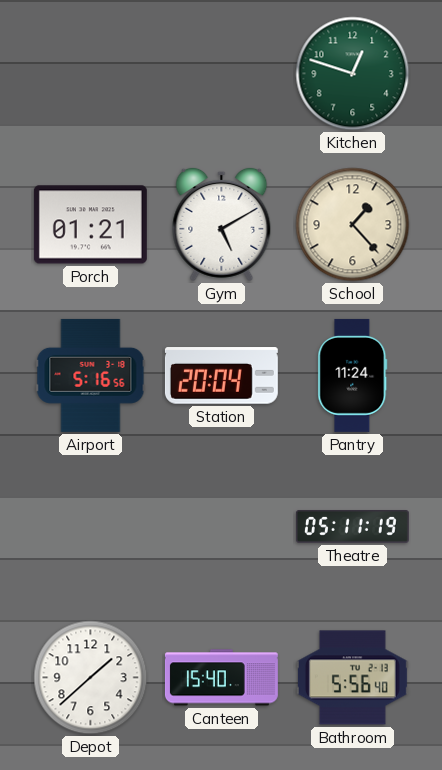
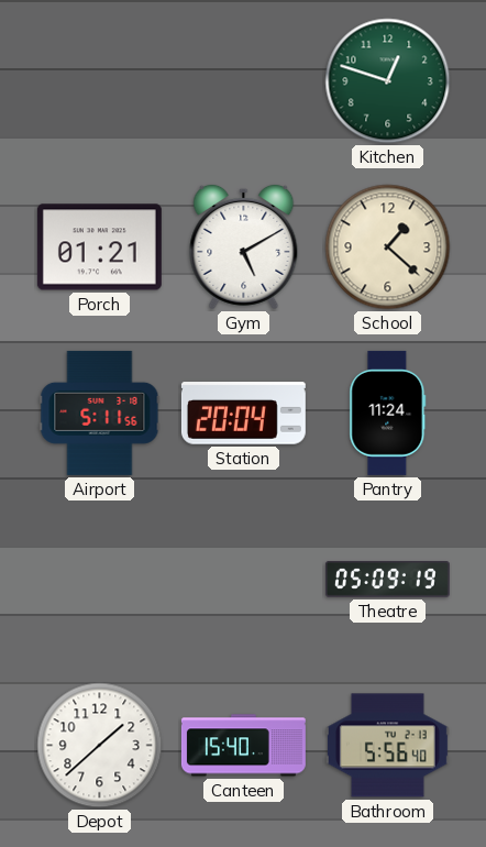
School: 1:23 -> 1:22 (388, 248)
Airport: 5:16 -> 5:11 (100, 413)
Theatre: 05:11 -> 05:09 (387, 580)
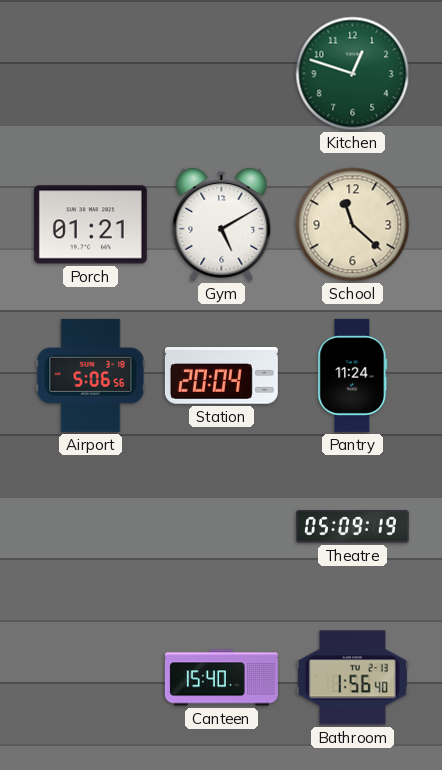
School: 1:22 -> 11:22 (353, 225)
Airport: 5:11 -> 5:06 (91, 375)
Depot: 1:38 -> none (100, 746)
Bathroom: 5:56 -> 1:56 (352, 678)
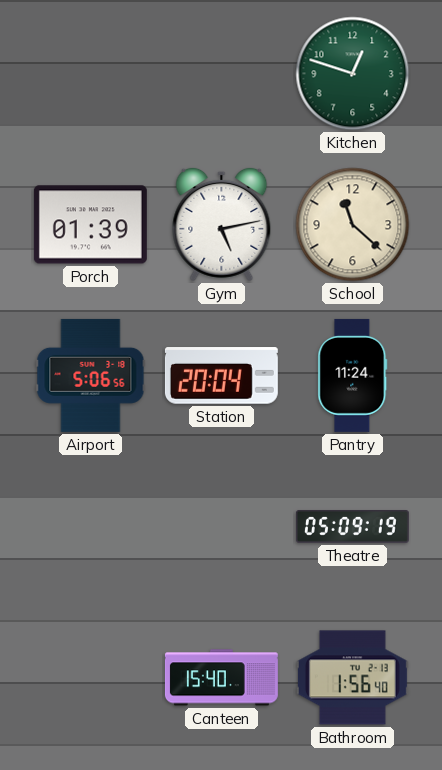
Porch: 01:21 -> 01:39 (90, 225)
Gym: 5:10 -> 5:13 (222, 224)
